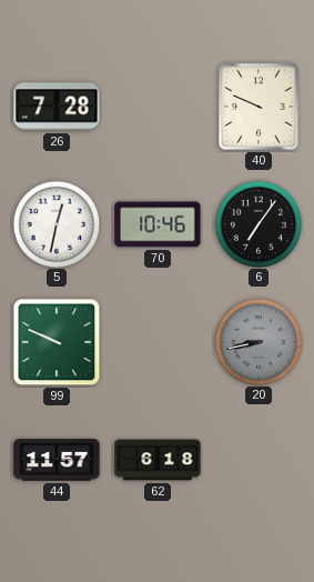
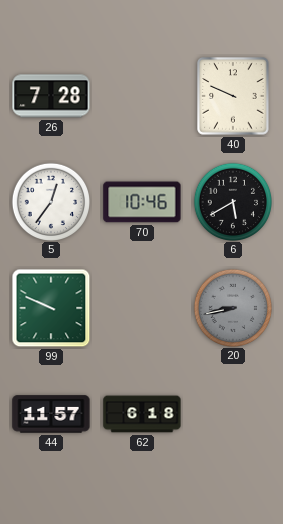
5: 12:32 -> 12:36 (50, 201)
6: 7:06 -> 5:40 (232, 201)
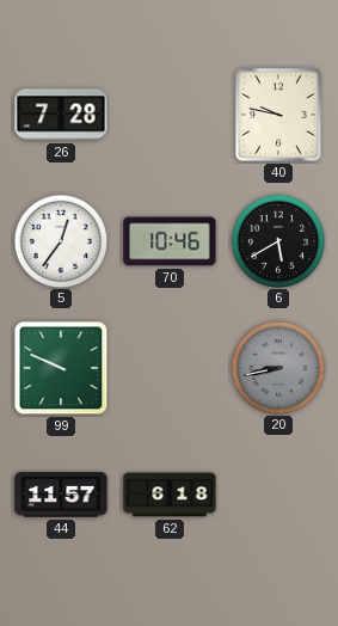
40: 9:49 -> 9:47 (278, 115)
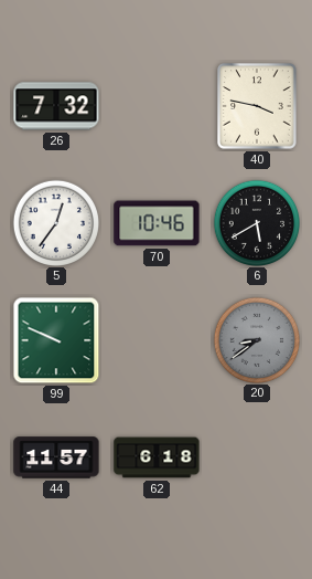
26: 7:28 -> 7:32 (56, 106)
40: 9:47 -> 3:47 (257, 106)
20: 8:43 -> 8:39 (256, 339)
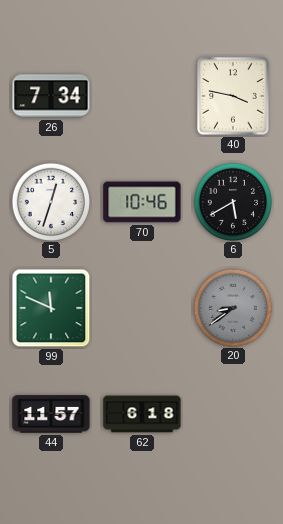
26: 7:32 -> 7:34 (51, 96)
5: 12:36 -> 12:33 (50, 201)
99: 9:49 -> 11:49 (51, 308)
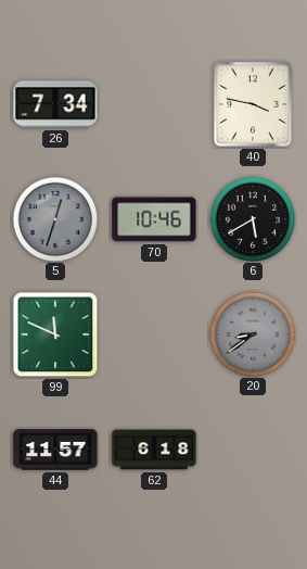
5 dial: white -> grey (54, 218)
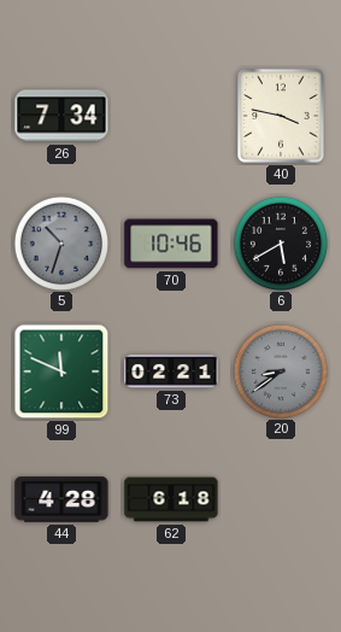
5: 12:33 -> 10:33 (60, 242)
73: none -> 02:21 (171, 371)
44: 11:57 -> 4:28 (61, 499)
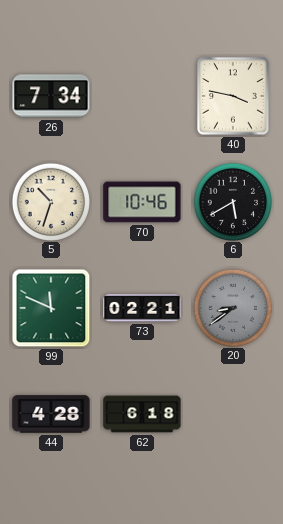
5 dial: grey -> cream (50, 201)
